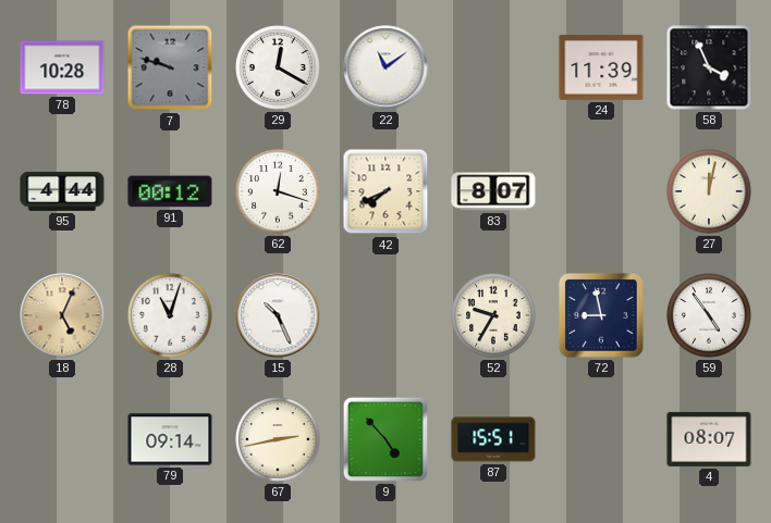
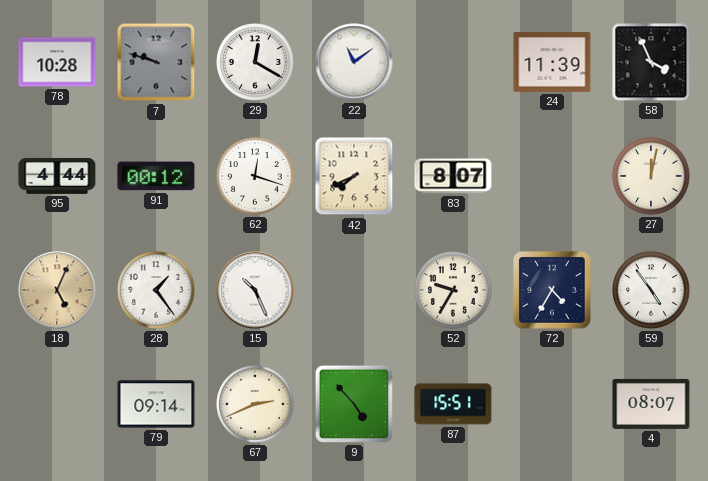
28: 11:03 -> 1:24 (156, 290)
72: 8:58 -> 4:35 (552, 290)
67: 2:43 -> 2:41 (255, 404)
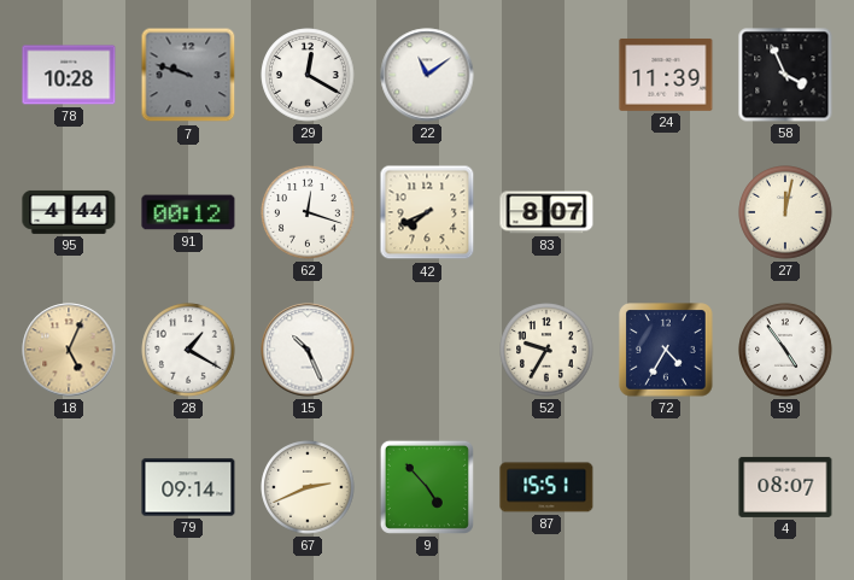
28: 1:24 -> 1:20 (188, 350)
